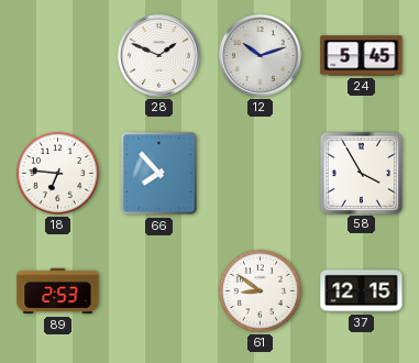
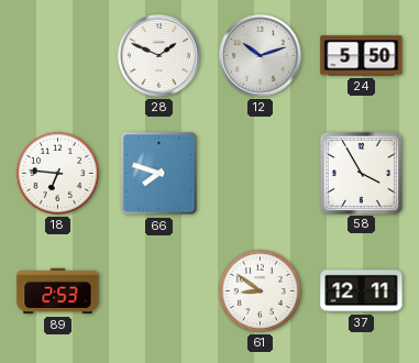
24: 5:45 -> 5:50 (362, 56)
66: 7:53 -> 7:48 (159, 174)
37: 12:15 -> 12:11 (362, 291)
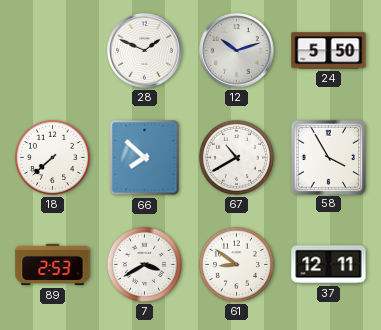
18: 6:46 -> 7:38 (52, 157)
66: 7:48 -> 7:52 (145, 158)
67: none -> 10:40 (236, 157)
7: none -> 3:40 (144, 264)
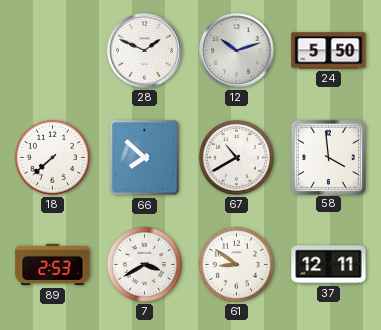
58: 3:55 -> 3:59 (328, 157)
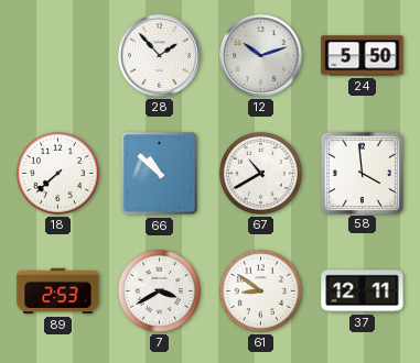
28: 1:49 -> 1:53 (160, 56)
66: 7:52 -> 10:52 (160, 174)
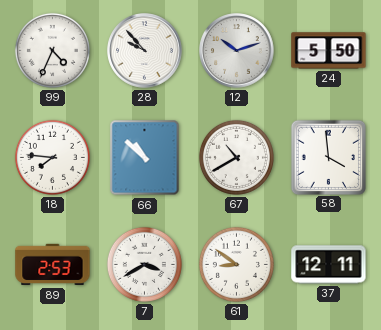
99: none -> 4:34 (52, 50)
28: 1:53 -> 9:53 (145, 51)
18: 7:38 -> 7:46 (52, 157)
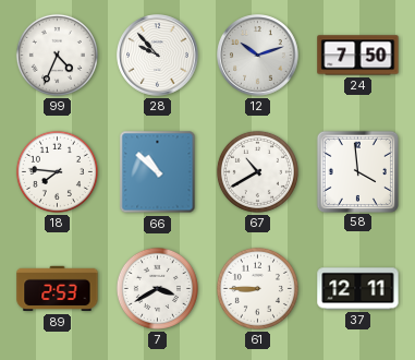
24: 5:50 -> 7:50 (358, 56)
61: 8:51 -> 8:45 (257, 288)
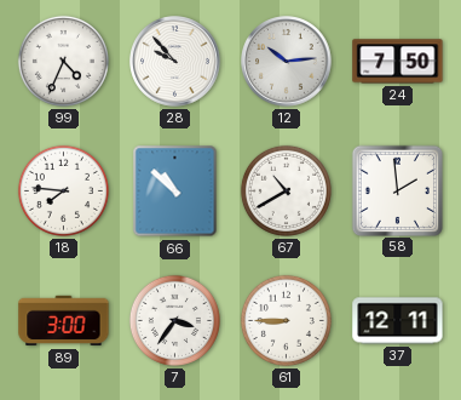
12: 10:12 -> 10:14 (287, 62)
58: 3:59 -> 1:59 (397, 190)
89: 2:53 -> 3:00 (64, 321)
7: 3:40 -> 3:36 (174, 320)
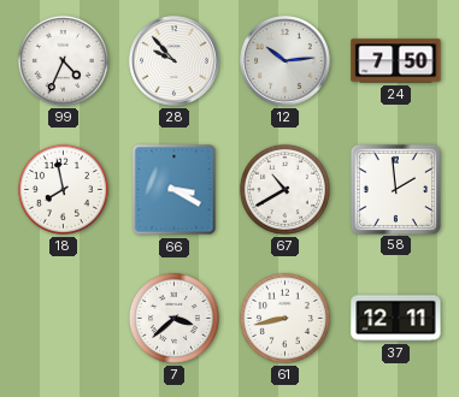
18: 7:46 -> 7:58 (63, 189)
66: 10:52 -> 3:20 (175, 190)
89: 3:00 -> none (64, 321)
7: 3:36 -> 3:38 (173, 318)
61: 8:45 -> 8:43 (284, 318)
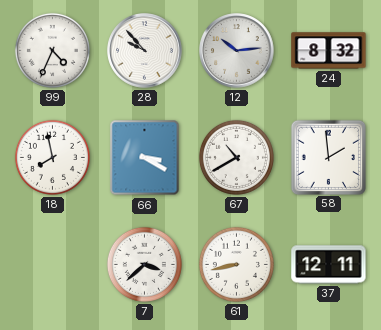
24: 7:50 -> 8:32 (329, 51)
